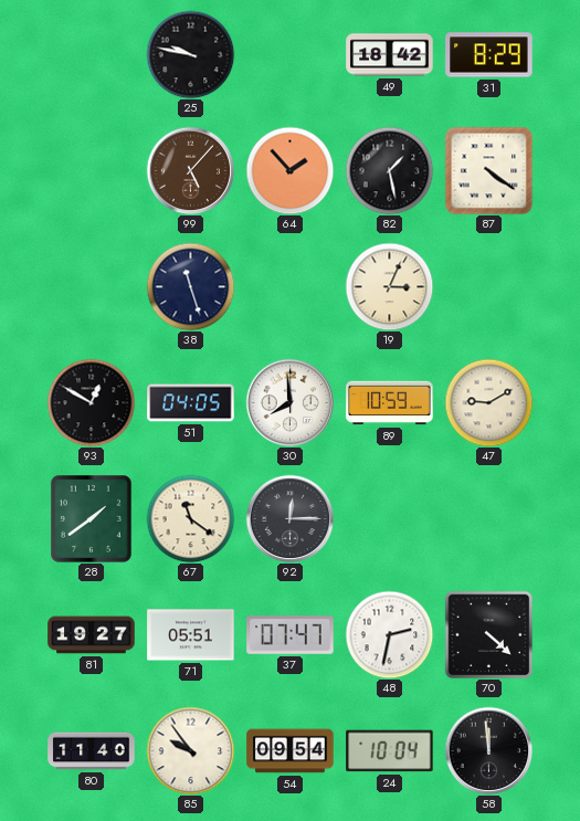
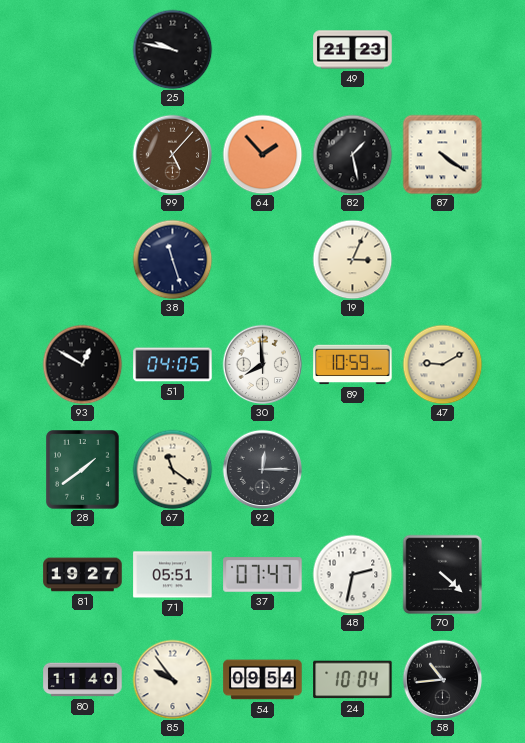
49: 18:42 -> 21:23 (353, 50)
31: 8:29 -> none (489, 55)
58: 11:59 -> 10:44 (442, 679)
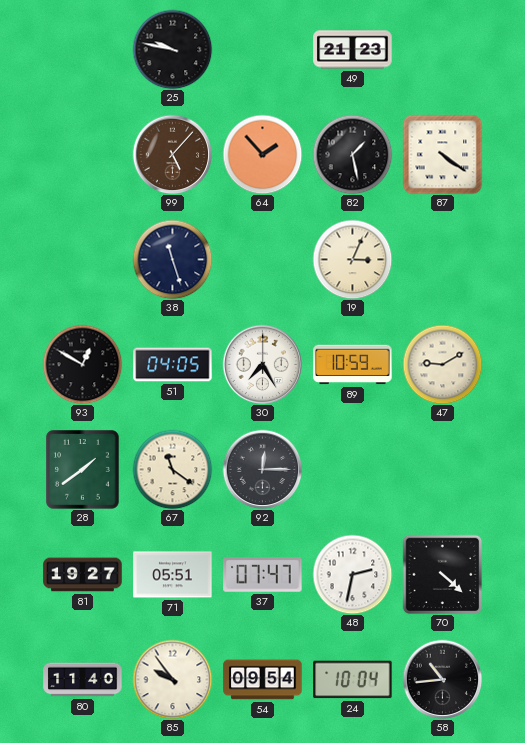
30: 7:59 -> 7:25 (262, 364)
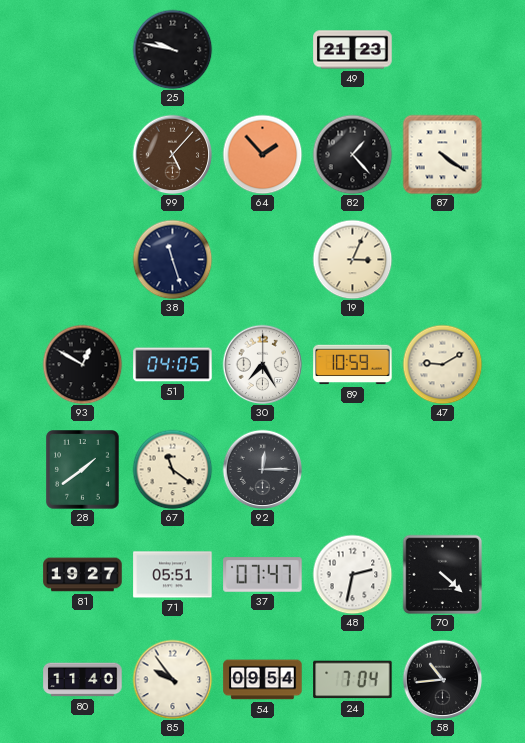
82: 1:28 -> 1:23 (352, 154)
24: 10:04 -> 7:04 (353, 680)
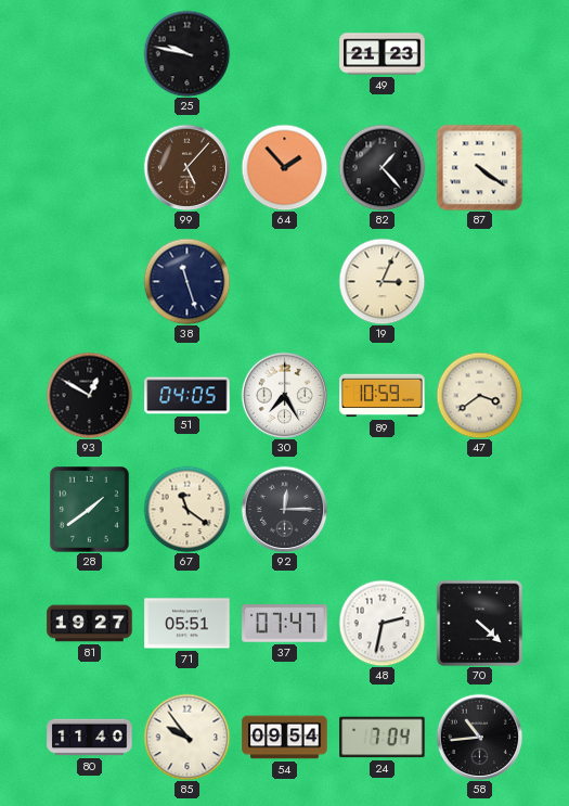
47: 9:10 -> 3:39 (479, 395)
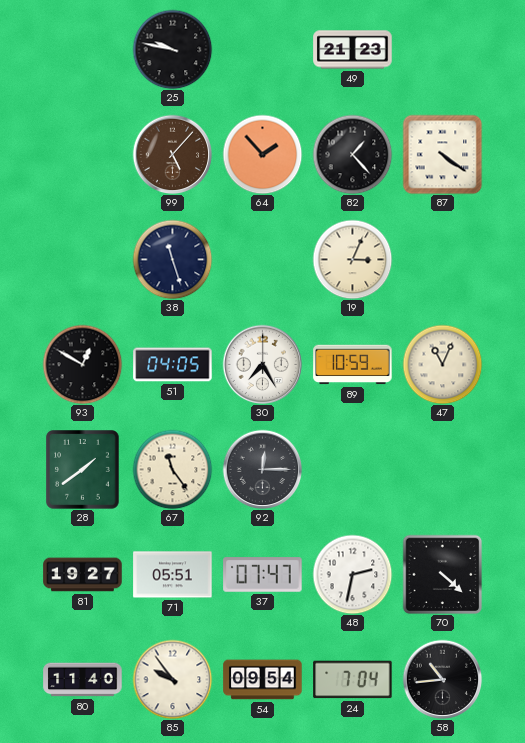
47: 3:39 -> 11:04 (442, 364)
67: 11:21 -> 11:24 (172, 469)
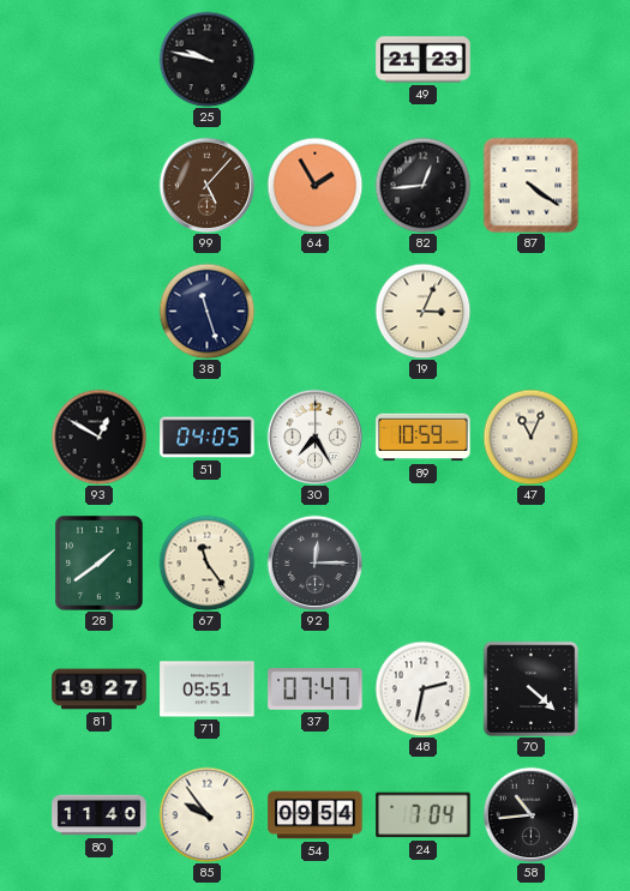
64: 1:53 -> 1:55 (314, 185)
82: 1:23 -> 12:44 (422, 185)
